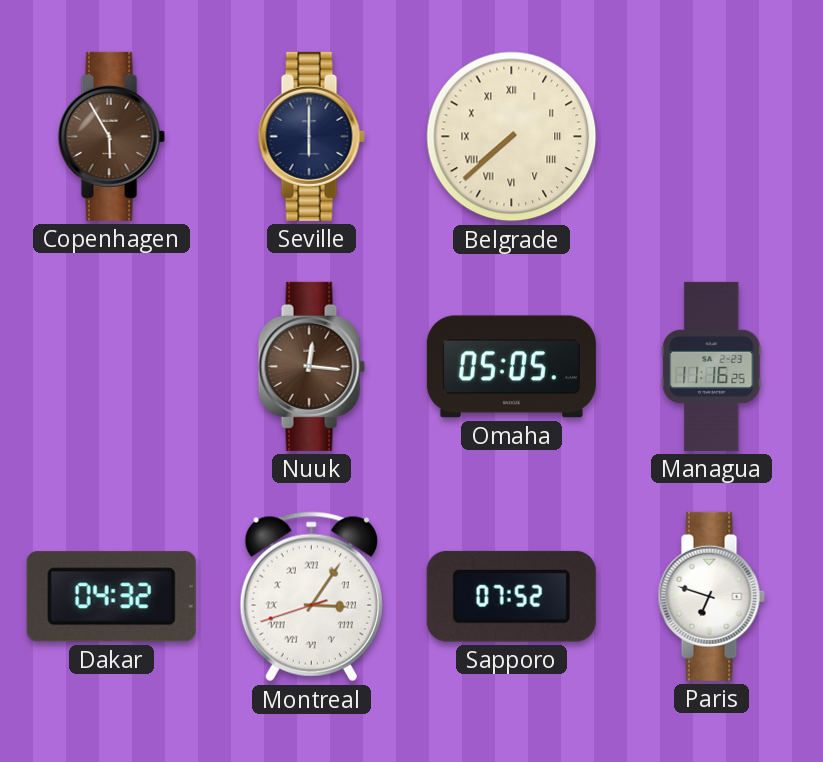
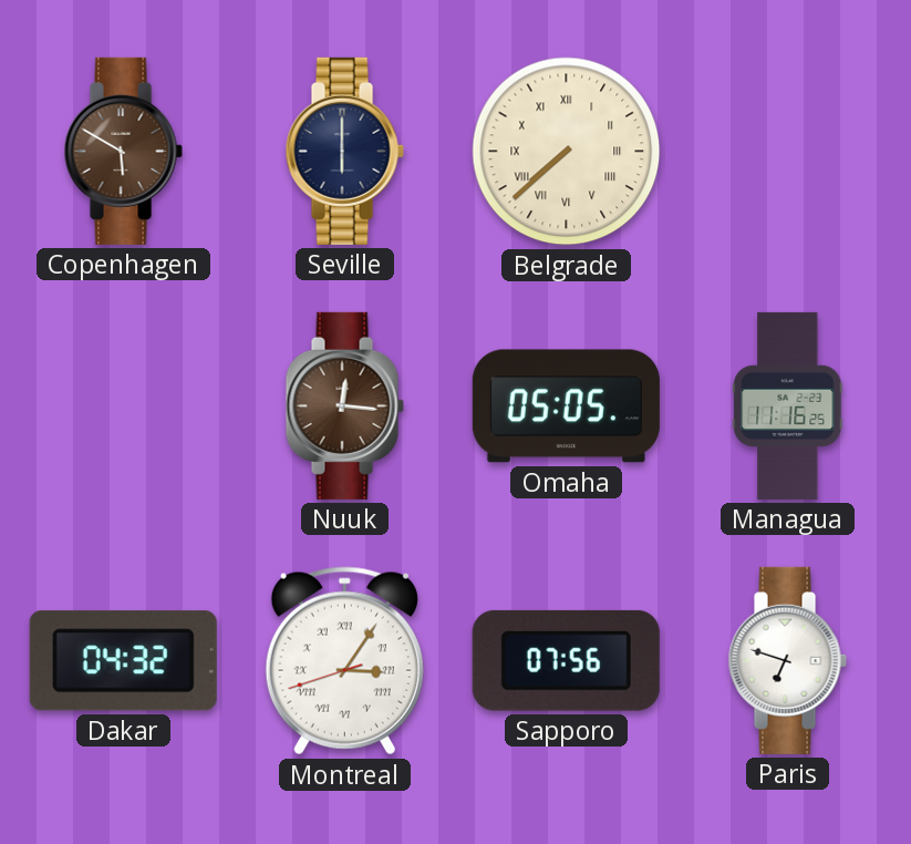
Copenhagen: 5:55 -> 5:50 (123, 151)
Sapporo: 07:52 -> 07:56 (566, 660)
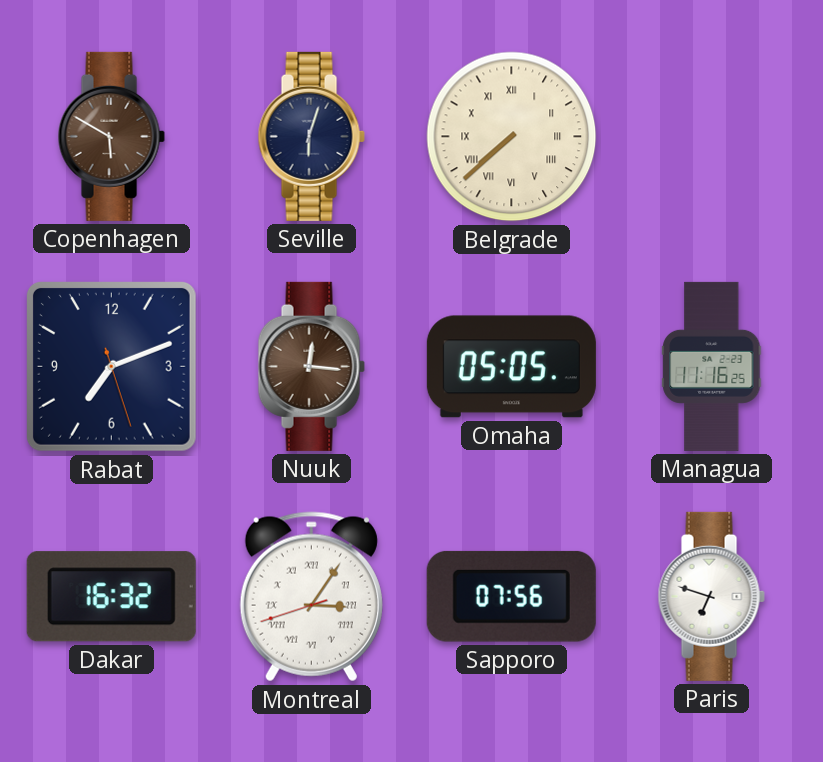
Seville: 6:00 -> 6:03 (311, 136)
Rabat: none -> 7:11 (111, 366)
Dakar: 04:32 -> 16:32 (111, 597)
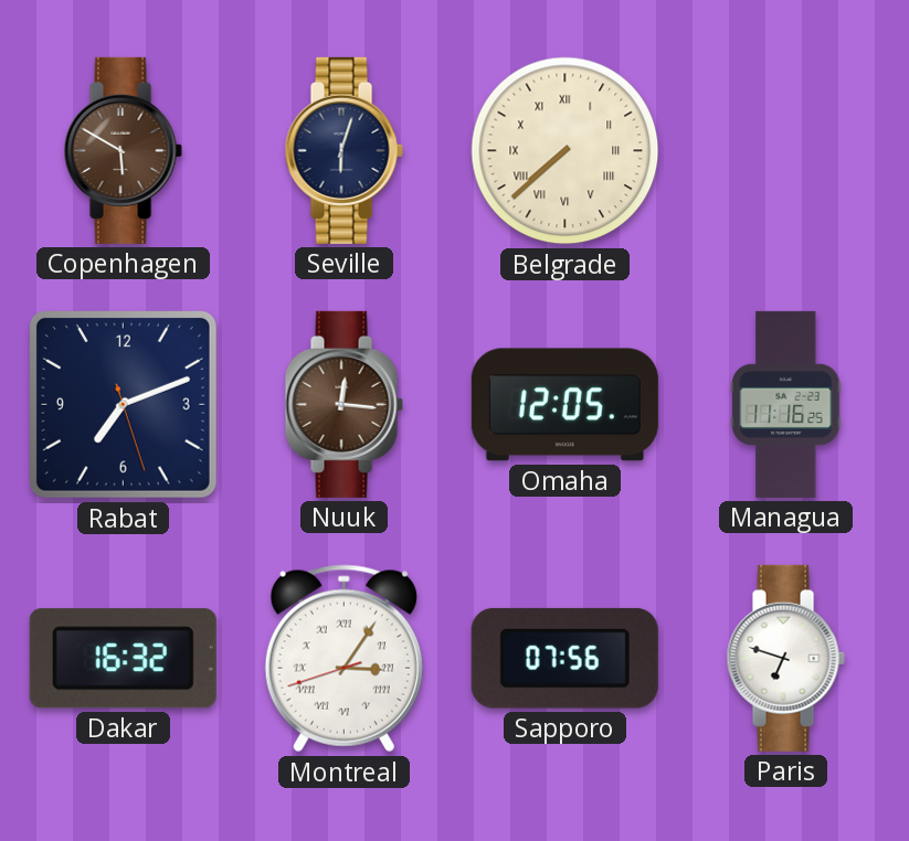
Omaha: 05:05 -> 12:05 (564, 405)
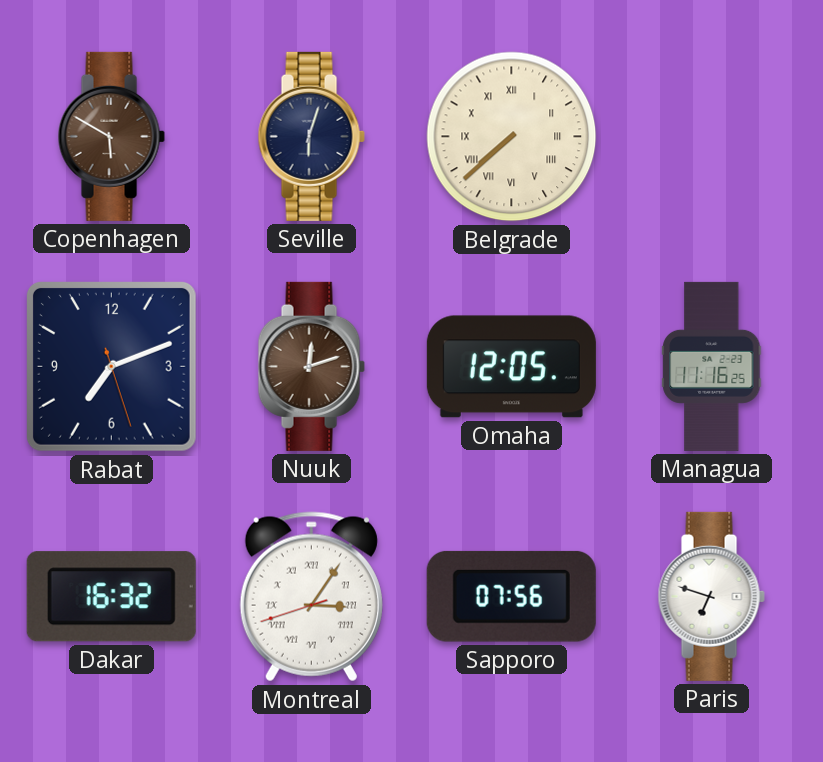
Nuuk: 12:16 -> 12:12 (311, 366)
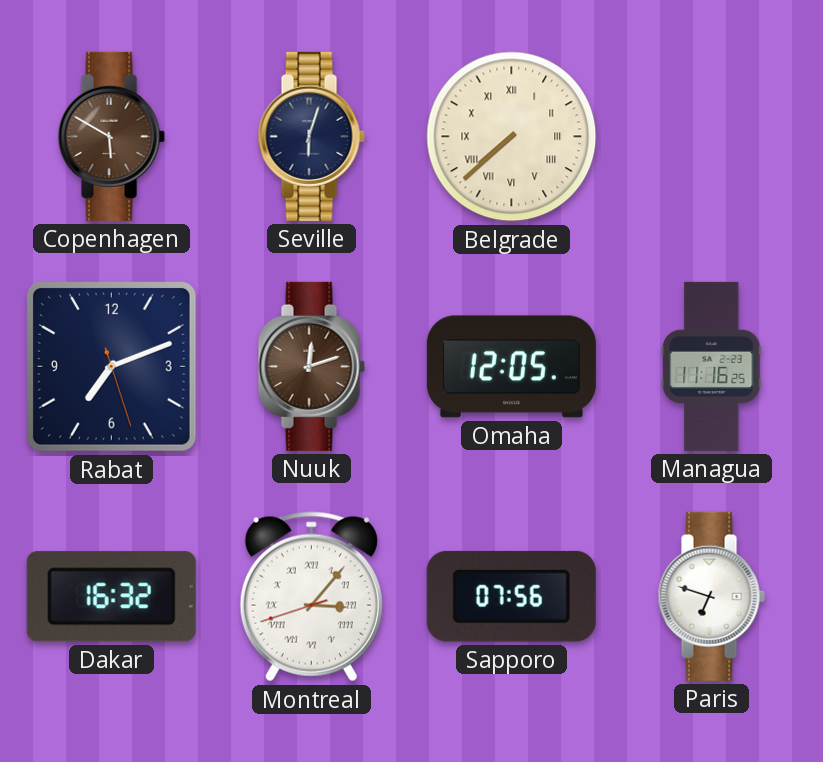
Montreal: 3:05 -> 3:06 (311, 597)
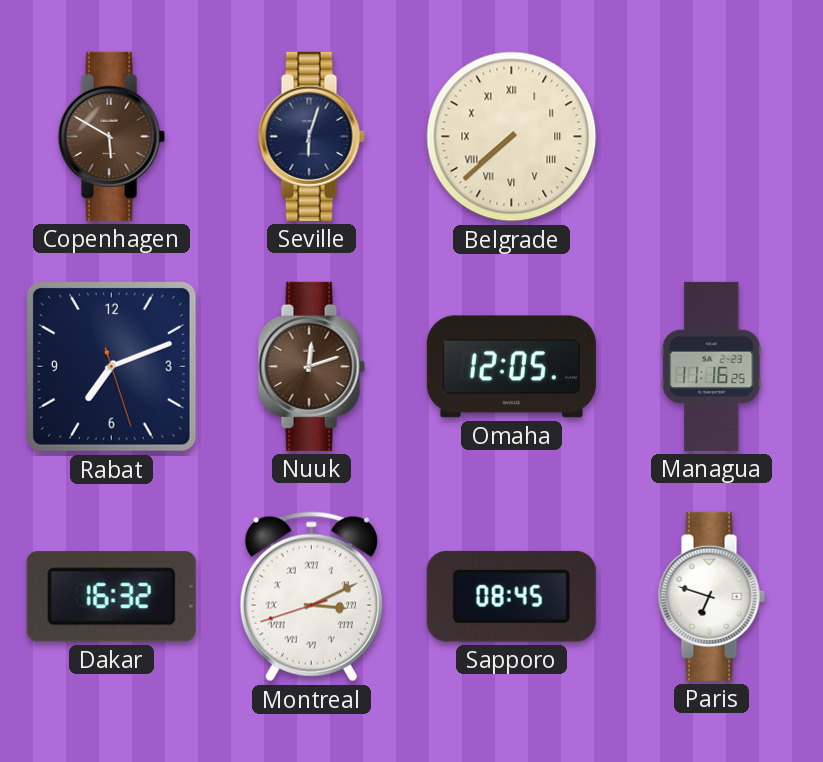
Montreal: 3:06 -> 3:10 (311, 597)
Sapporo: 07:56 -> 08:45 (511, 596)
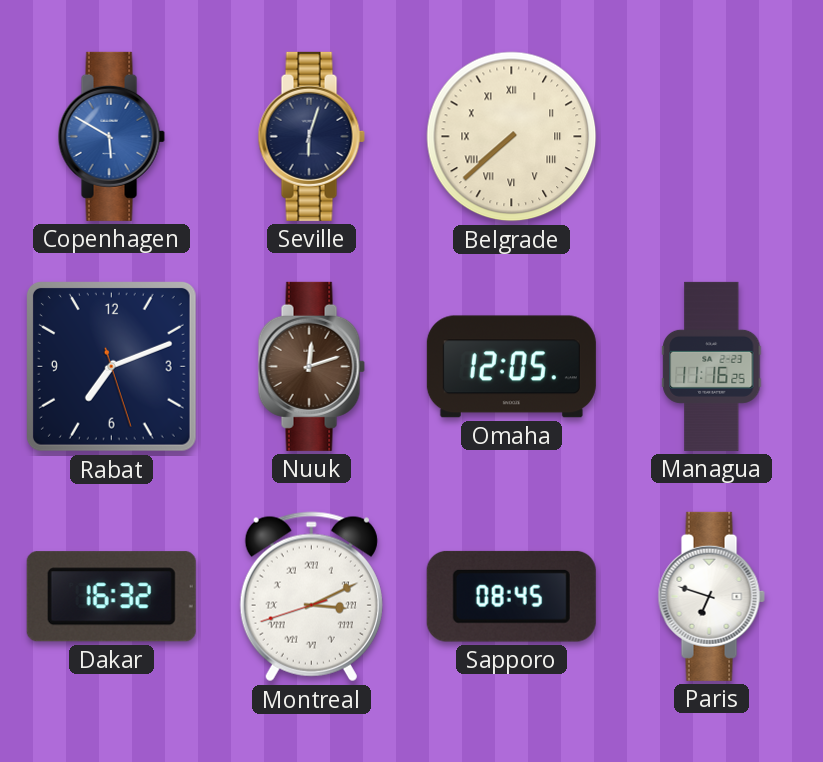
Copenhagen dial: brown -> blue (111, 136)
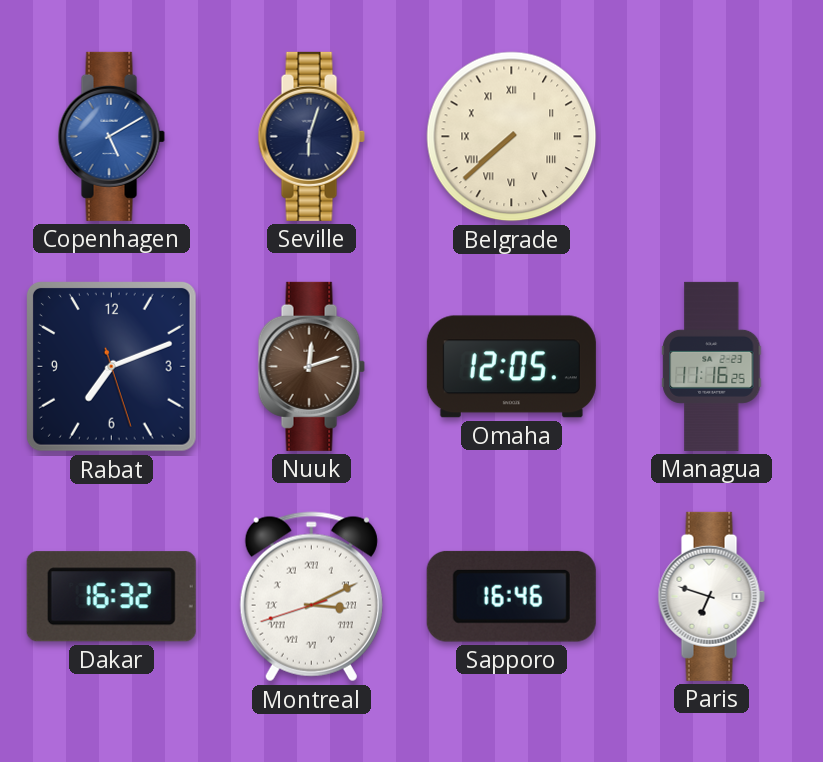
Copenhagen: 5:50 -> 5:10 (111, 136)
Sapporo: 08:45 -> 16:46 (511, 596)
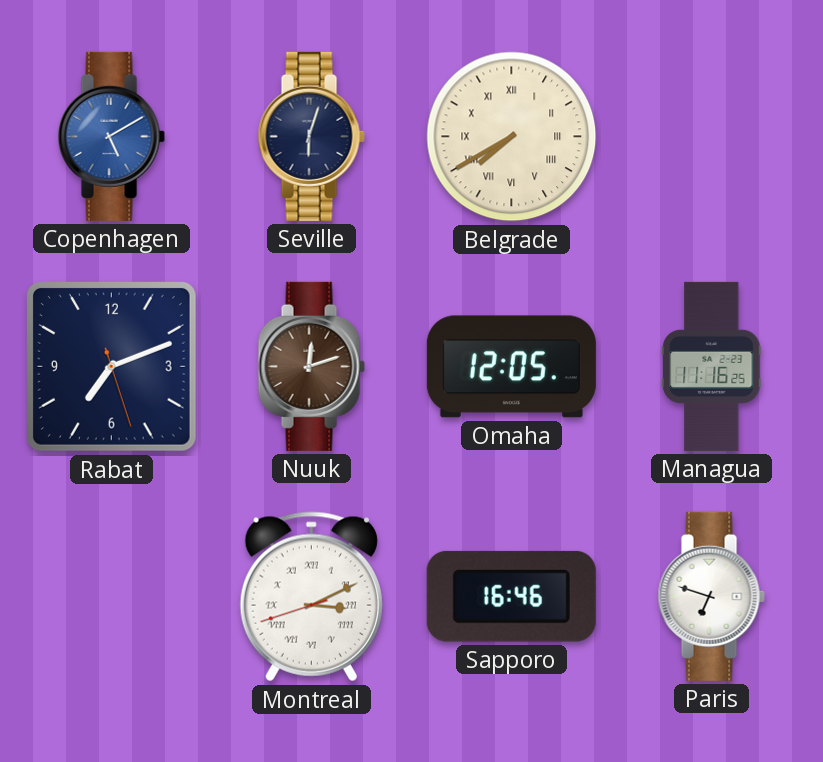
Belgrade: 7:38 -> 7:40 (512, 137)
Dakar: 16:32 -> none (111, 597)
